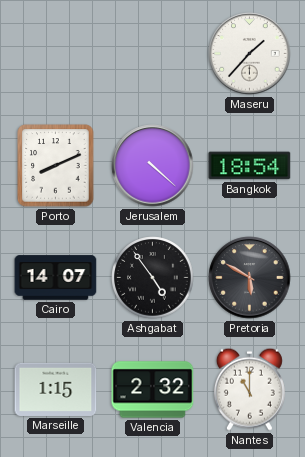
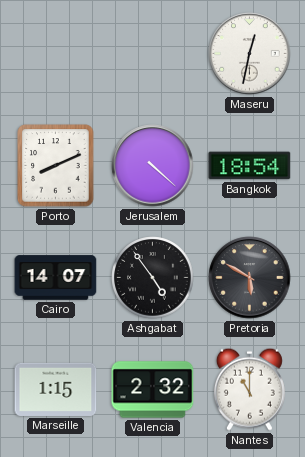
Maseru: 1:37 -> 12:32 (250, 54)
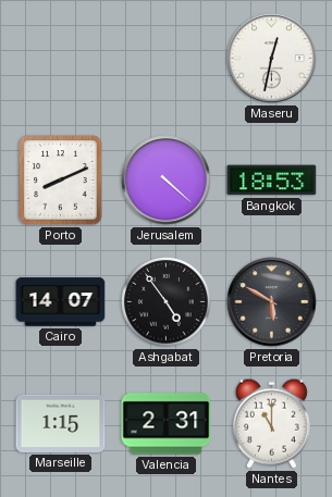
Bangkok: 18:54 -> 18:53 (272, 181)
Valencia: 2:32 -> 2:31 (167, 424)
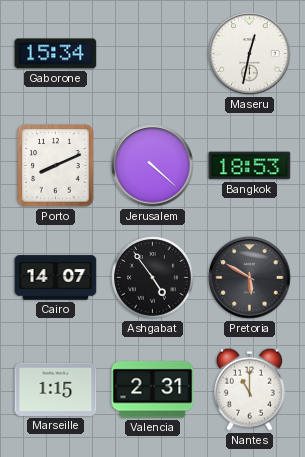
Gaborone: none -> 15:34 (56, 54)
